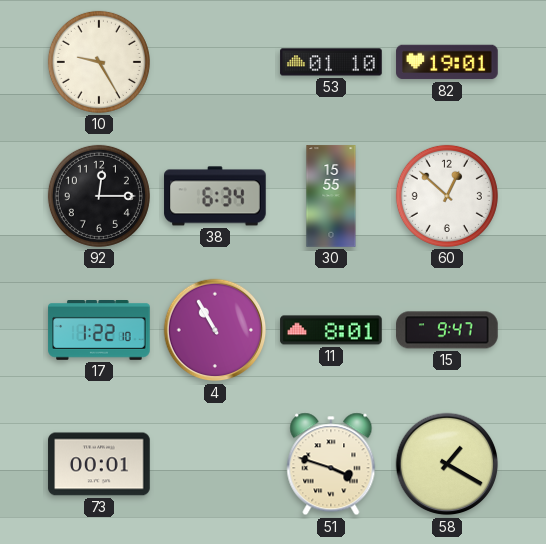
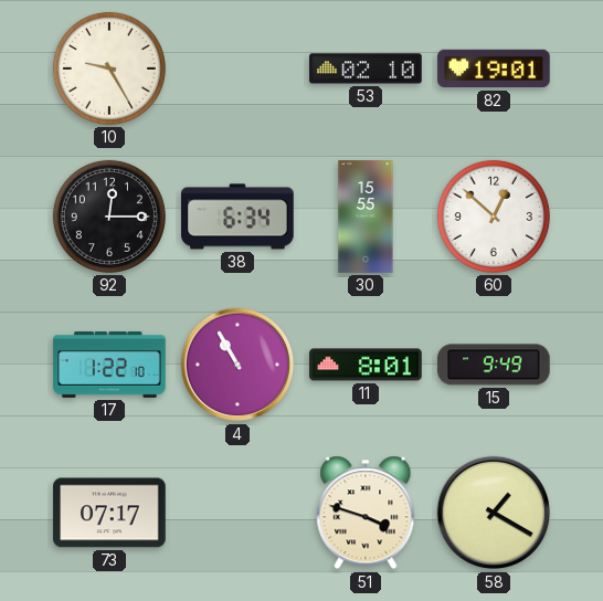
53: 01:10 -> 02:10 (366, 68)
15: 9:47 -> 9:49 (494, 365)
73: 00:01 -> 07:17 (109, 513)
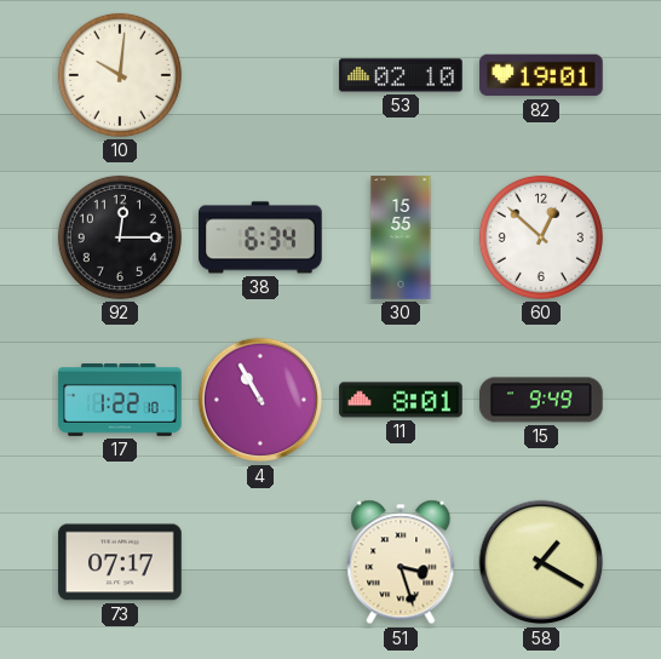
10: 9:25 -> 10:01 (120, 75)
51: 3:48 -> 3:27 (401, 562)
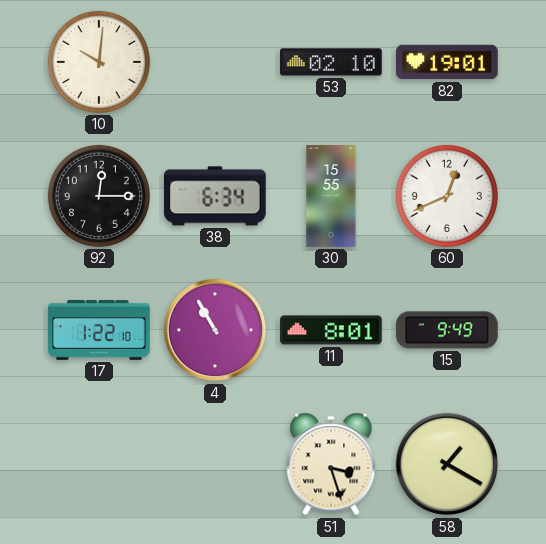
60: 12:52 -> 12:41 (447, 196)
73: 07:17 -> none (120, 562)
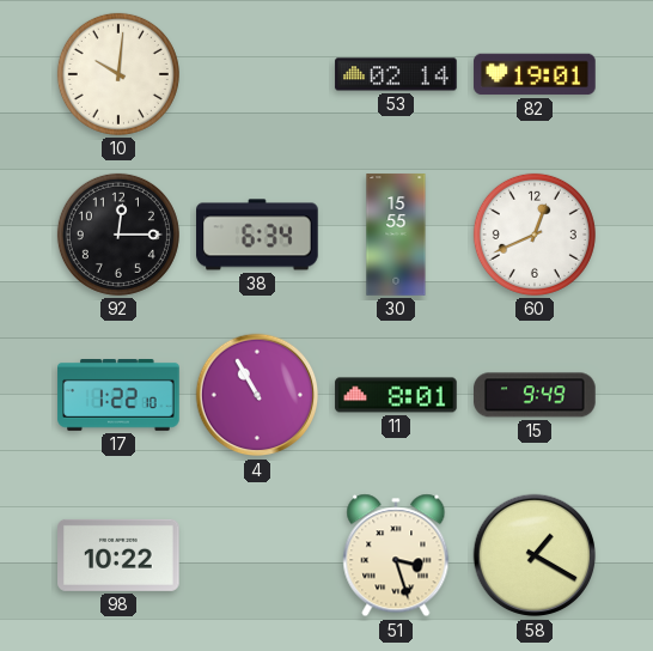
53: 02:10 -> 02:14 (396, 74)
98: none -> 10:22 (118, 555)
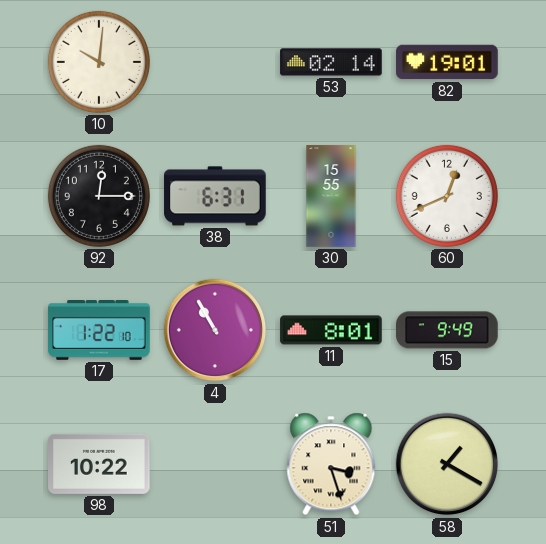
38: 6:34 -> 6:31 (215, 196)
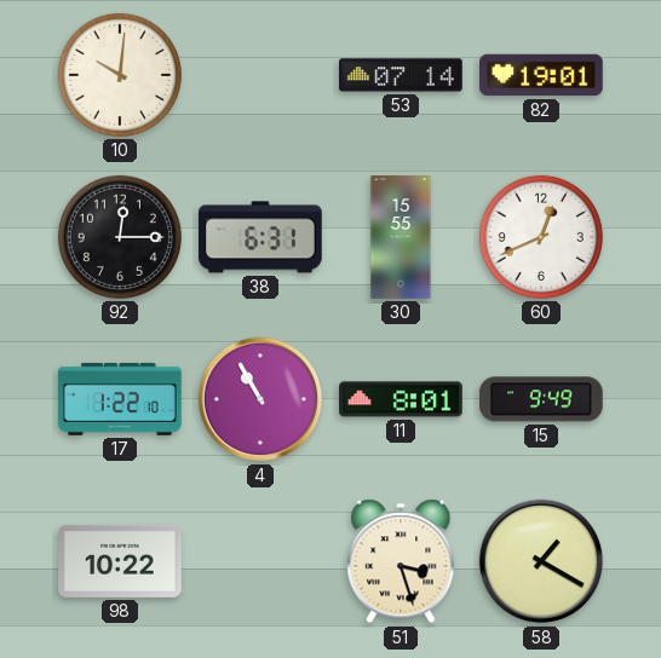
53: 02:14 -> 07:14 (401, 75)
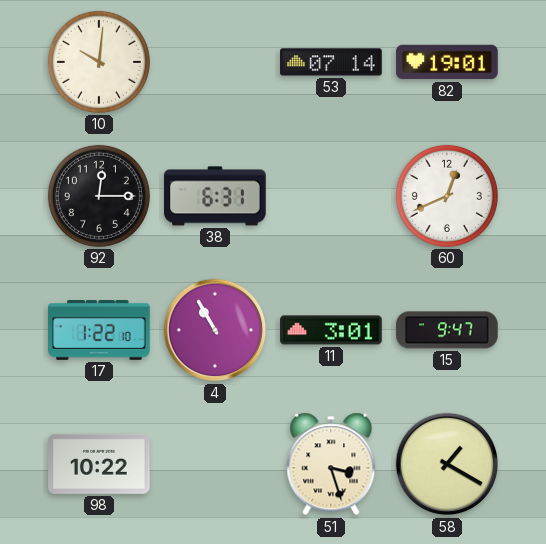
30: 15:55 -> none (401, 237)
11: 8:01 -> 3:01 (331, 330)
15: 9:49 -> 9:47 (447, 330)
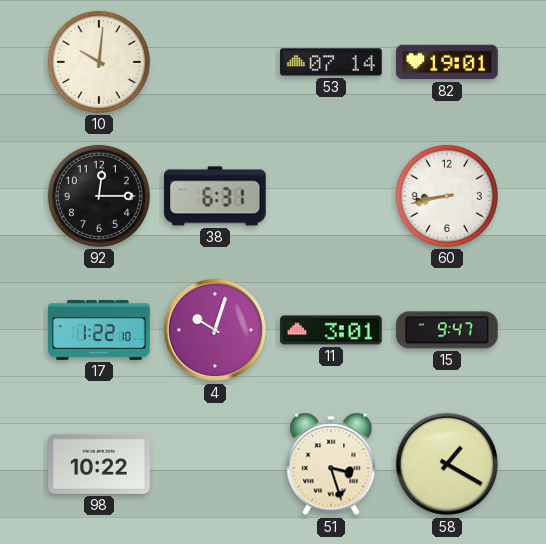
60: 12:41 -> 8:43 (447, 196)
4: 10:55 -> 10:03 (215, 330)
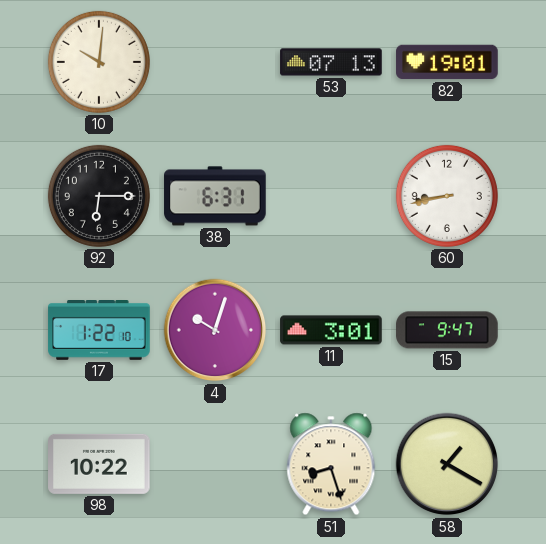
53: 07:14 -> 07:13 (331, 62)
92: 12:15 -> 6:15 (99, 196)
51: 3:27 -> 8:27 (331, 464)
